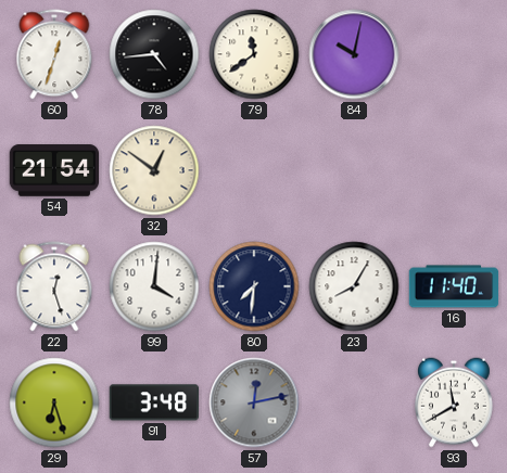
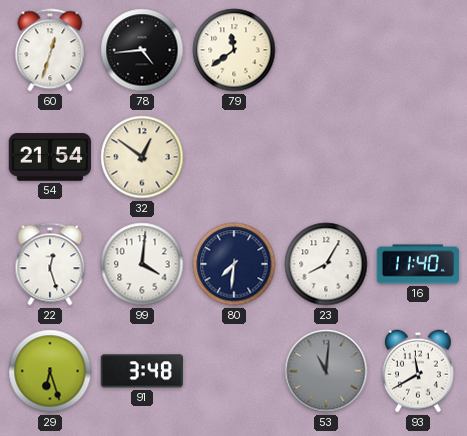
84: 10:02 -> none (354, 54)
57: 12:13 -> none (254, 402)
53: none -> 11:01 (326, 371)
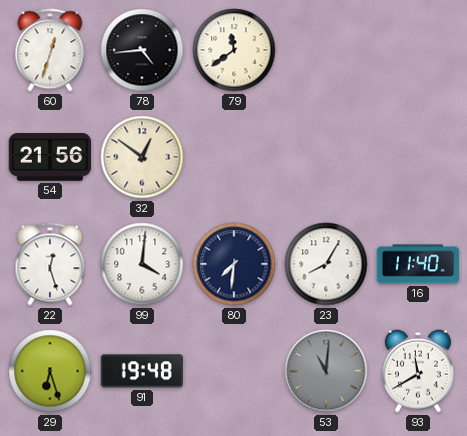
54: 21:54 -> 21:56 (50, 157)
91: 3:48 -> 19:48 (141, 371)
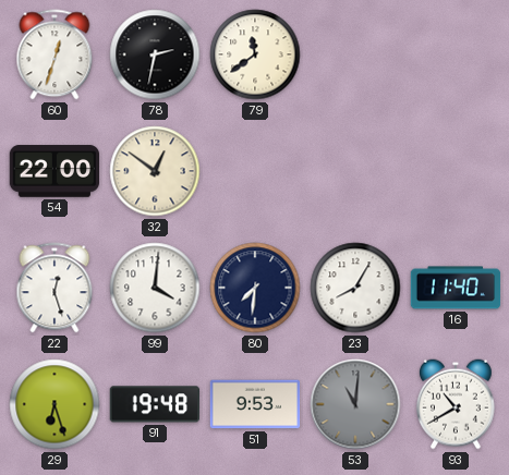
78: 4:44 -> 2:32 (155, 54)
54: 21:56 -> 22:00 (54, 171)
51: none -> 9:53 (255, 404)
93: 11:40 -> 10:40 (457, 404)
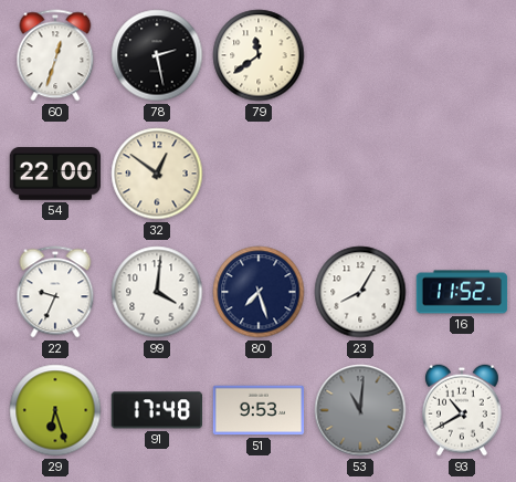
78: 2:32 -> 2:28 (157, 55)
22: 12:27 -> 9:34 (55, 292)
80: 7:31 -> 7:27 (259, 292)
16: 11:40 -> 11:52 (462, 292)
91: 19:48 -> 17:48 (156, 410)
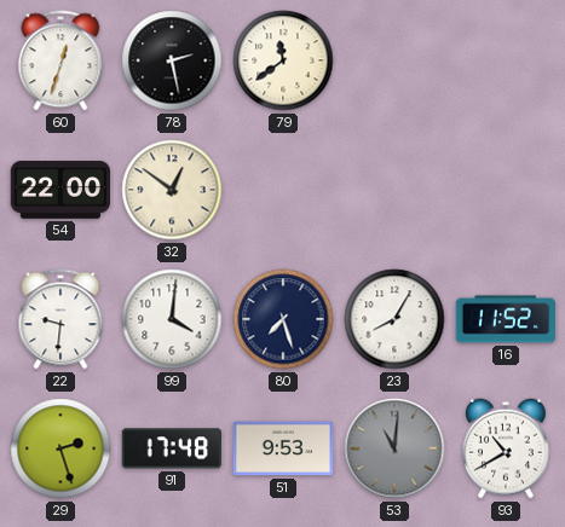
22: 9:34 -> 9:31 (60, 319)
29: 6:27 -> 2:27 (60, 448)
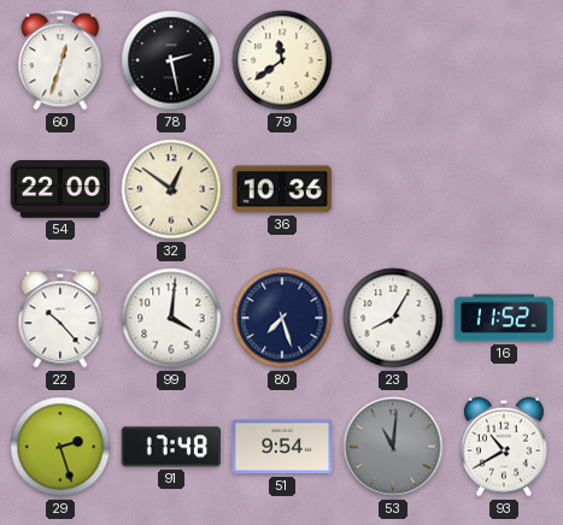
36: none -> 10:36 (282, 189)
22: 9:31 -> 10:23 (60, 318)
51: 9:53 -> 9:54 (282, 447)
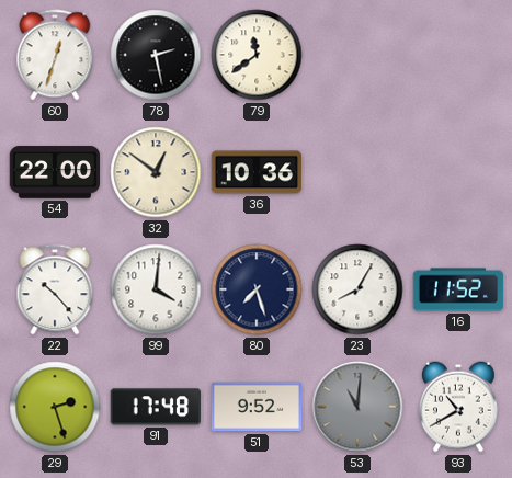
51: 9:54 -> 9:52 (257, 407)
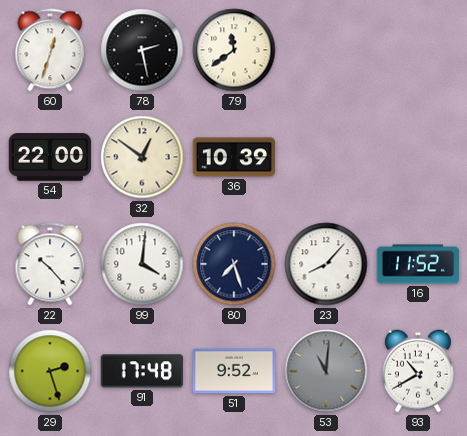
36: 10:36 -> 10:39 (234, 157)
23: 8:05 -> 8:07 (326, 264)
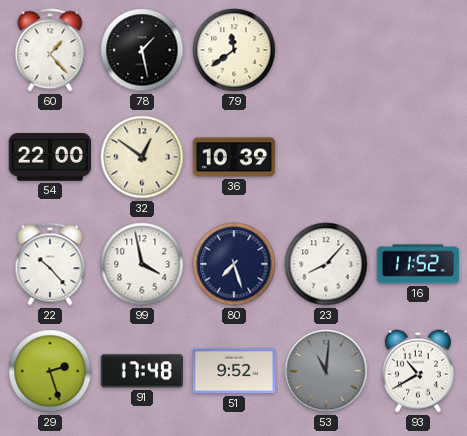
60: 12:33 -> 1:23 (50, 50)
78: 2:28 -> 1:28 (142, 50)
99: 4:01 -> 3:58 (142, 264)
